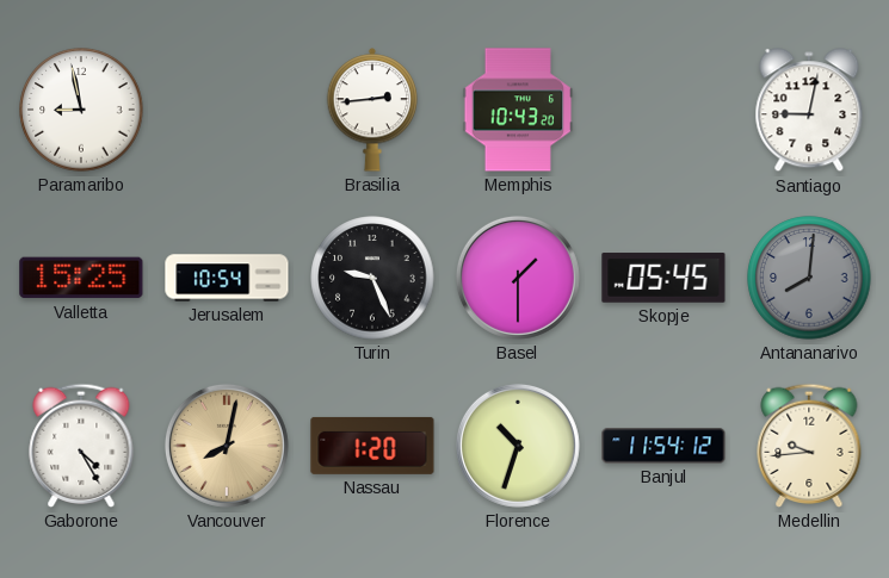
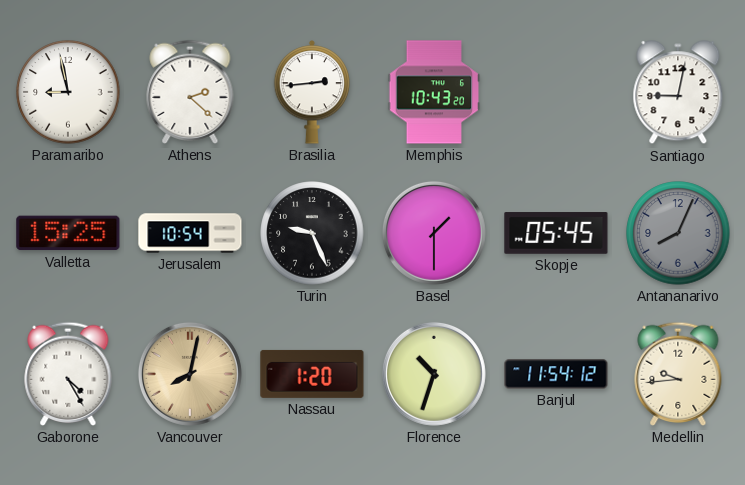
Athens: none -> 2:22 (190, 92)
Antananarivo: 8:01 -> 8:04 (678, 233)
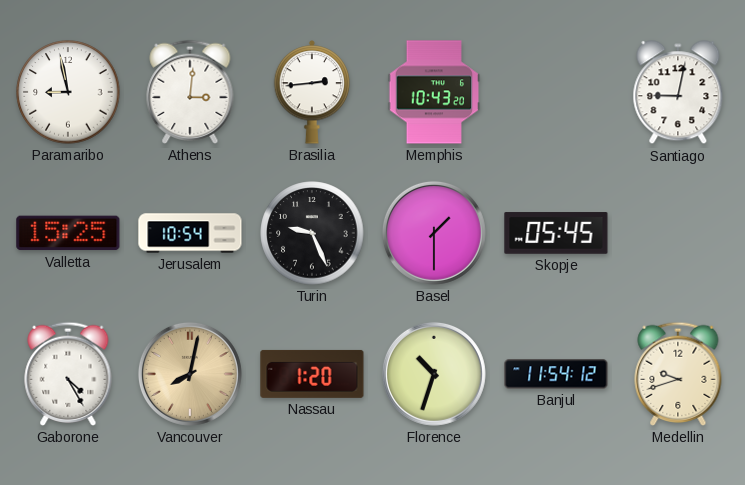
Athens: 2:22 -> 3:01 (190, 92)
Antananarivo: 8:04 -> none (678, 233)
Medellin: 9:44 -> 9:42 (678, 374)
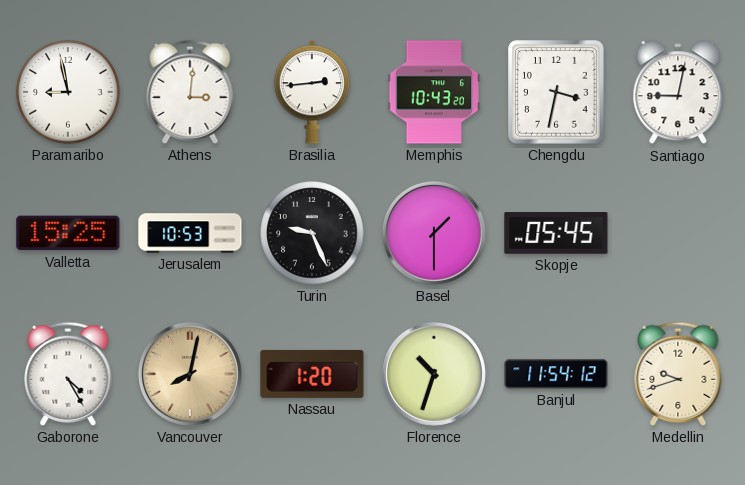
Chengdu: none -> 3:32 (556, 92)
Jerusalem: 10:54 -> 10:53 (190, 233)
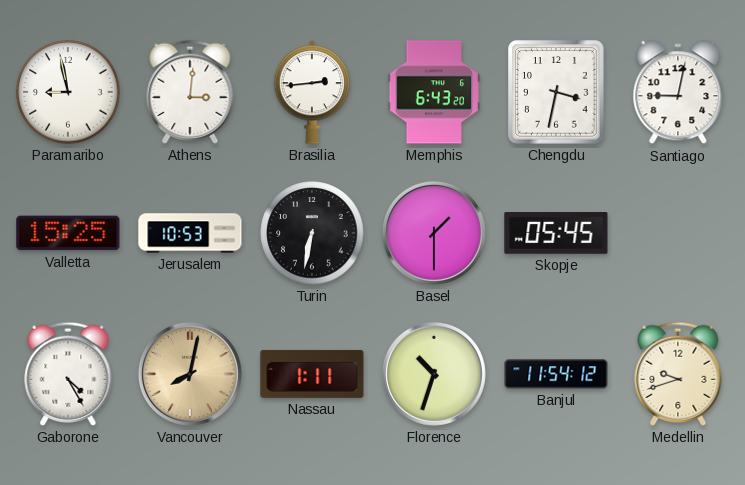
Memphis: 10:43 -> 6:43 (434, 92)
Turin: 9:26 -> 6:32 (312, 233)
Nassau: 1:20 -> 1:11 (312, 374)
